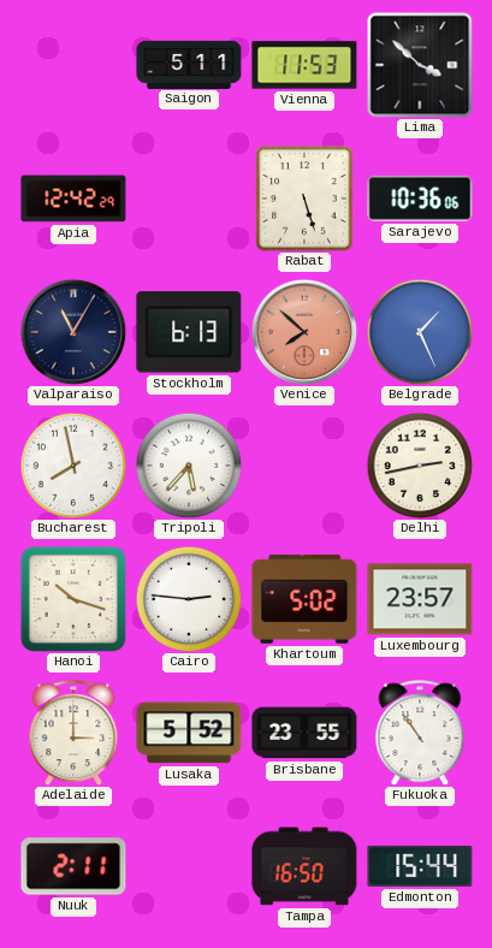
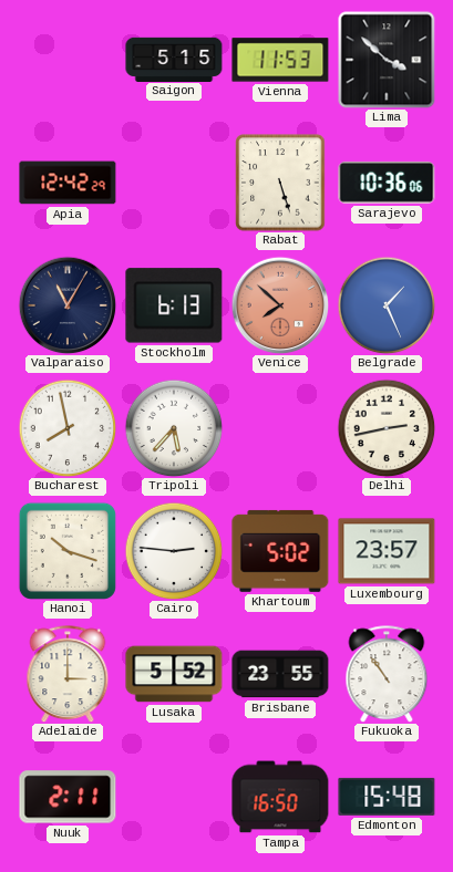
Saigon: 5:11 -> 5:15 (174, 59)
Edmonton: 15:44 -> 15:48 (387, 797)
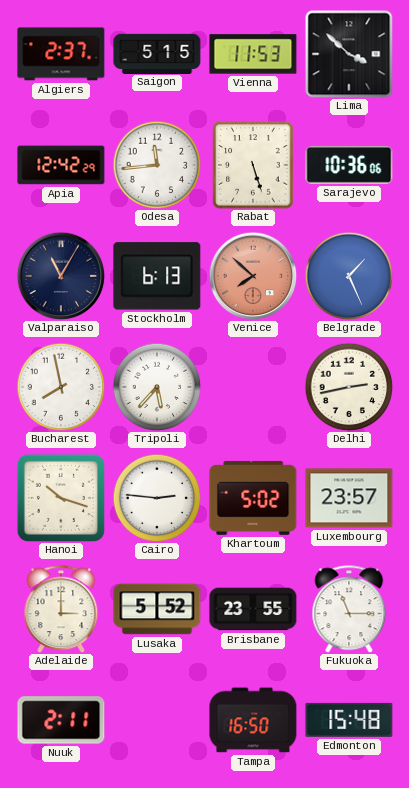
Algiers: none -> 2:37 (61, 54)
Odesa: none -> 11:44 (157, 165)
Fukuoka: 10:54 -> 11:15 (349, 609)
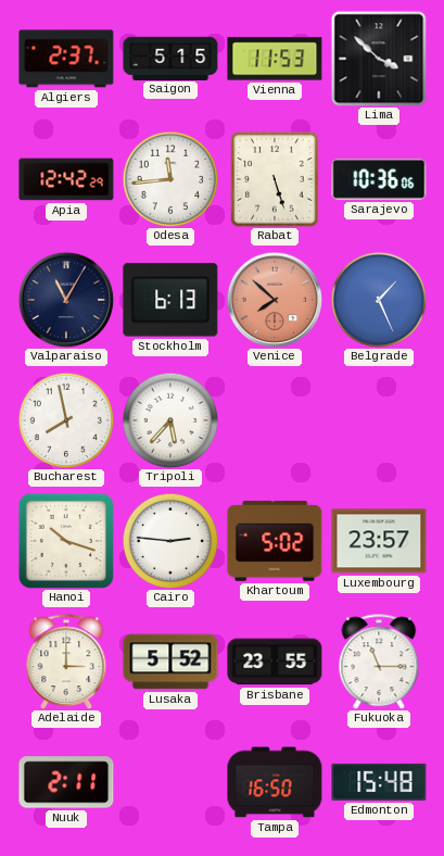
Delhi: 2:43 -> none (349, 387)
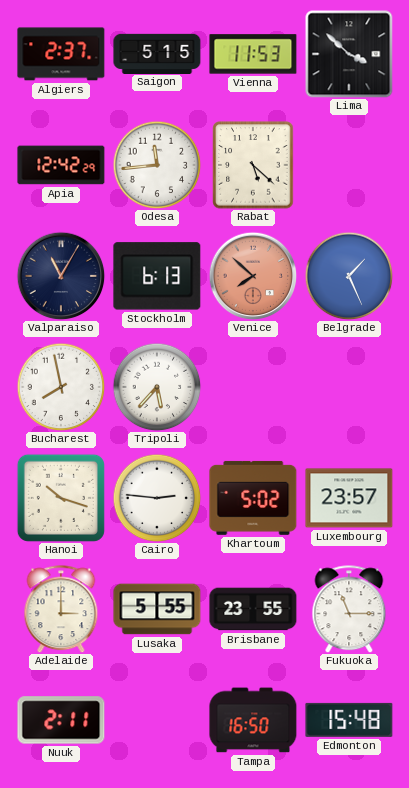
Rabat: 5:27 -> 5:22 (253, 165)
Sarajevo: 10:36 -> none (379, 179)
Lusaka: 5:52 -> 5:55 (157, 609)
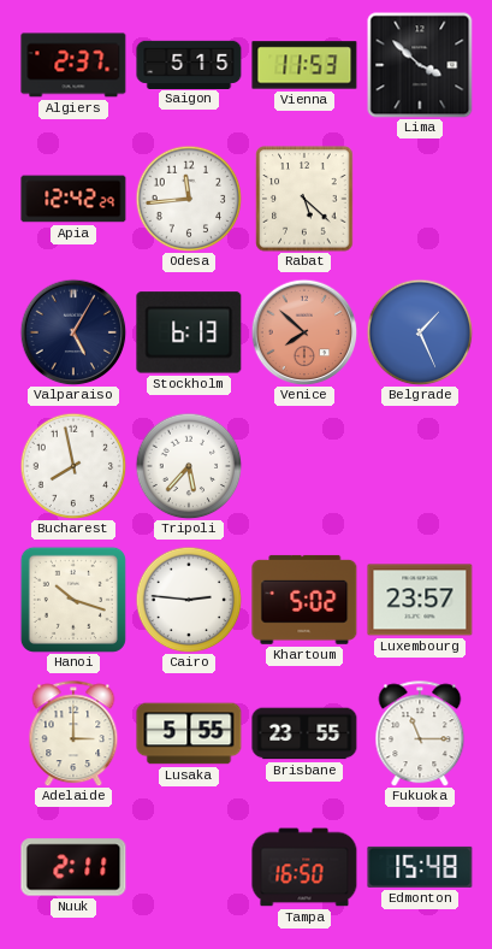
Valparaiso: 11:05 -> 5:05 (73, 332)
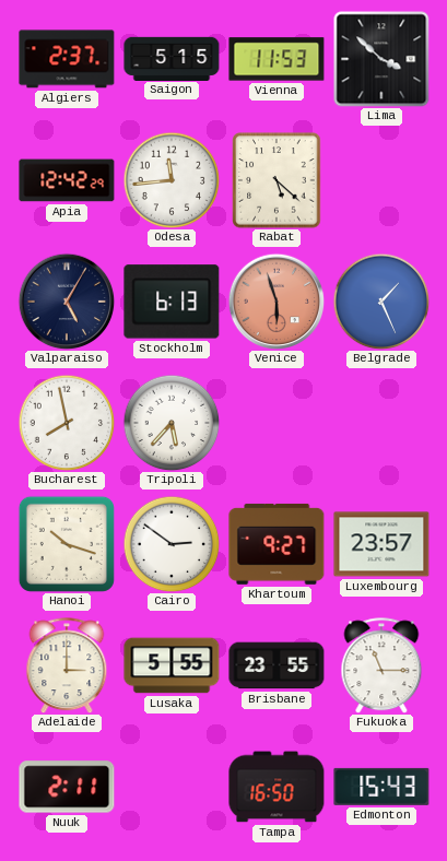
Venice: 7:52 -> 5:57 (277, 302)
Cairo: 2:46 -> 2:51 (172, 544)
Khartoum: 5:02 -> 9:27 (277, 544)
Edmonton: 15:48 -> 15:43 (381, 787)
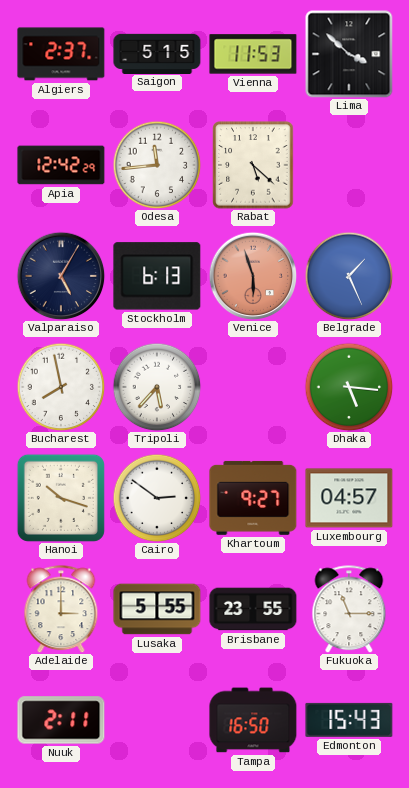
Dhaka: none -> 5:16 (349, 387)
Luxembourg: 23:57 -> 04:57 (349, 498)
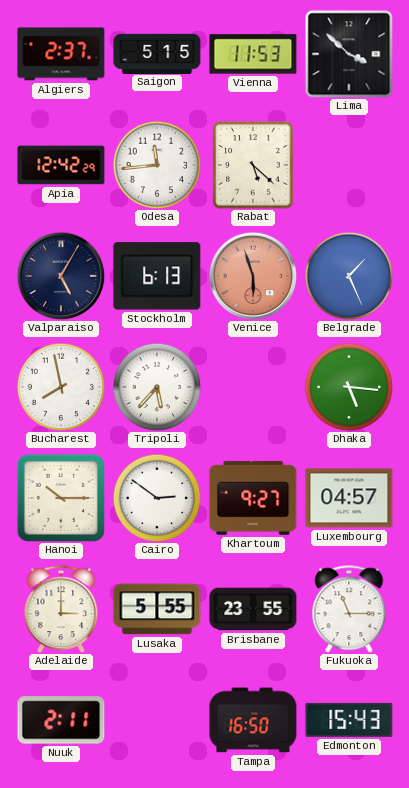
Hanoi: 10:18 -> 10:15 (61, 498)
